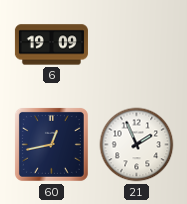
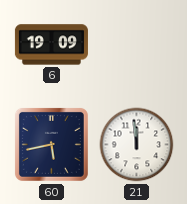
60: 12:43 -> 5:43 (51, 144)
21: 1:56 -> 11:59 (137, 145)
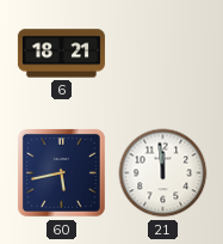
6: 19:09 -> 18:21 (61, 54)
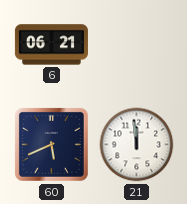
6: 18:21 -> 06:21 (51, 45)
60: 5:43 -> 5:41 (51, 144)
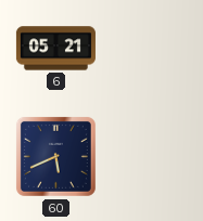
6: 06:21 -> 05:21 (55, 49)
21: 11:59 -> none (137, 145)
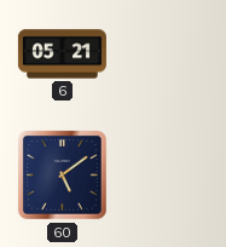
60: 5:41 -> 5:09 (62, 174)
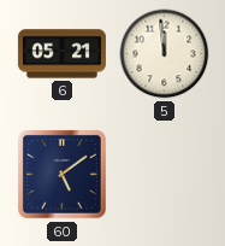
5: none -> 11:59 (165, 54)
